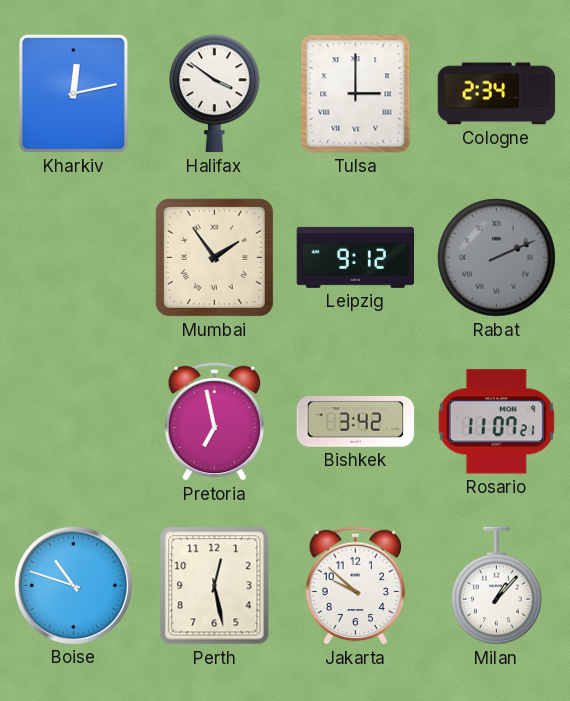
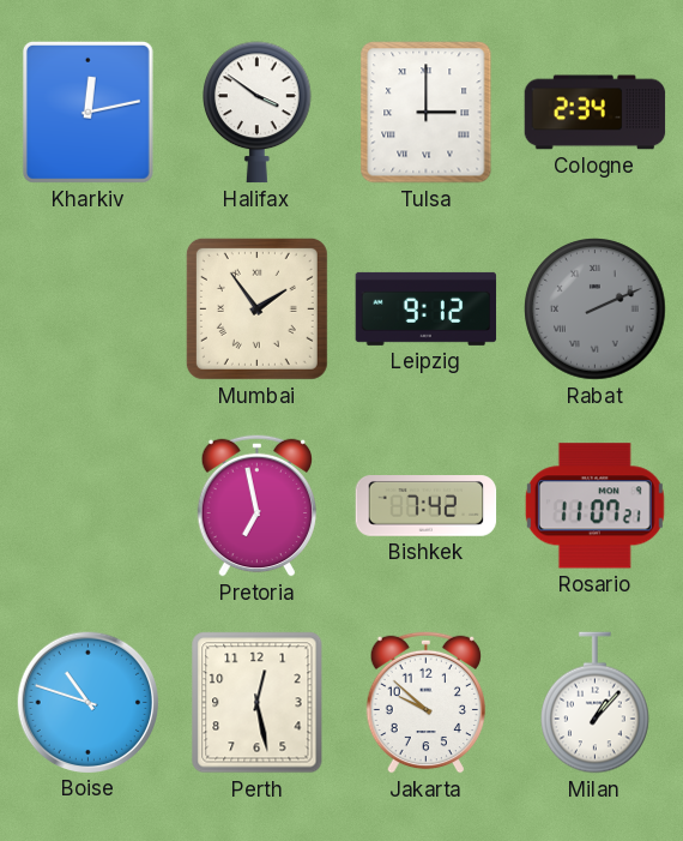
Bishkek: 3:42 -> 7:42 (427, 506)
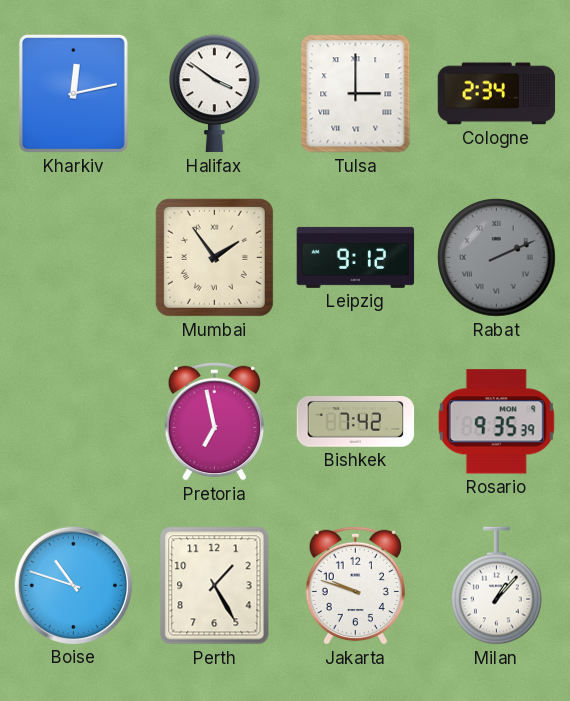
Rosario: 11:07 -> 9:35 (496, 422)
Perth: 12:28 -> 1:25 (215, 586)
Jakarta: 9:52 -> 9:48 (355, 585)
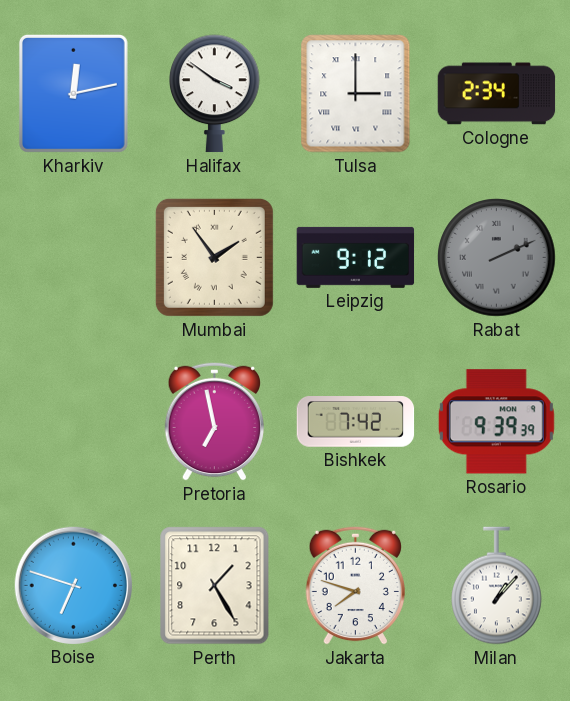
Rosario: 9:35 -> 9:39 (496, 422)
Boise: 10:48 -> 6:48 (73, 585)
Jakarta: 9:48 -> 7:48 (355, 585)
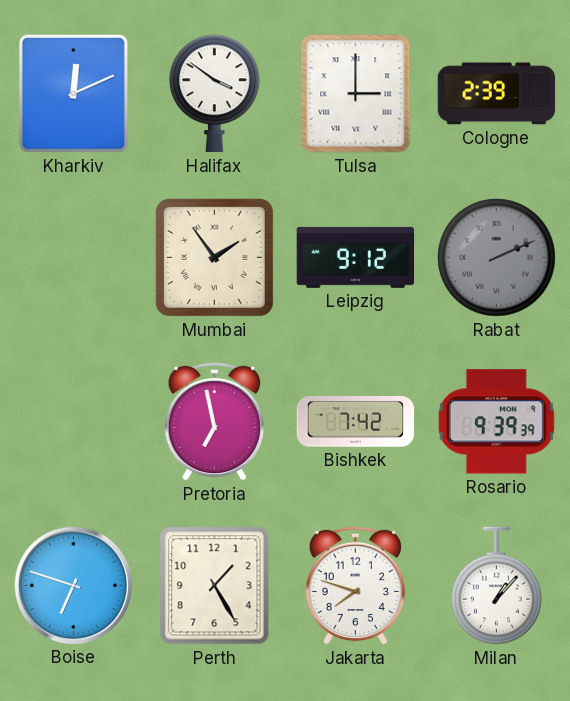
Kharkiv: 12:13 -> 12:11 (73, 93)
Cologne: 2:34 -> 2:39 (497, 94)
